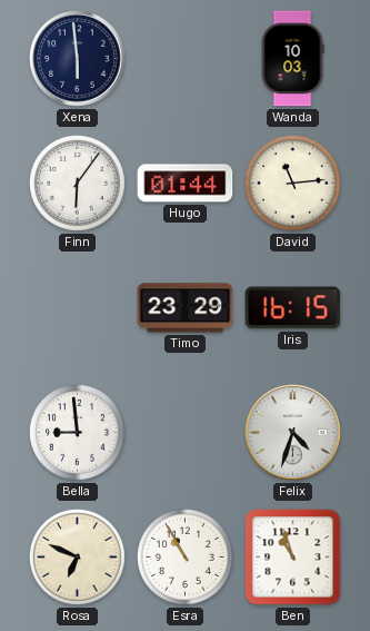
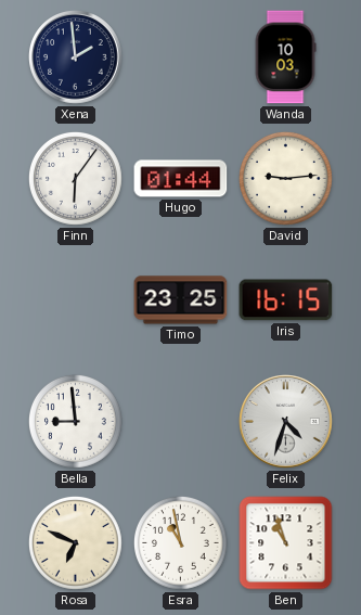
Xena: 5:59 -> 1:59 (76, 57)
David: 11:14 -> 9:14 (286, 179)
Timo: 23:29 -> 23:25 (181, 300)
Esra: 10:55 -> 10:58 (181, 543)
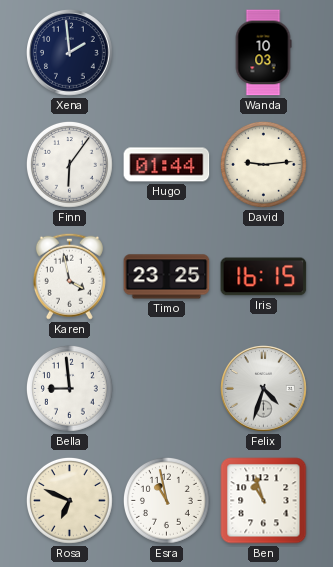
Karen: none -> 3:58 (69, 276)
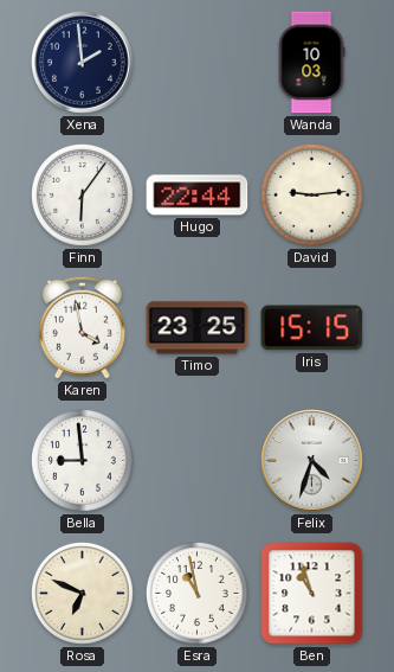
Hugo: 01:44 -> 22:44 (198, 196)
Iris: 16:15 -> 15:15 (312, 328)
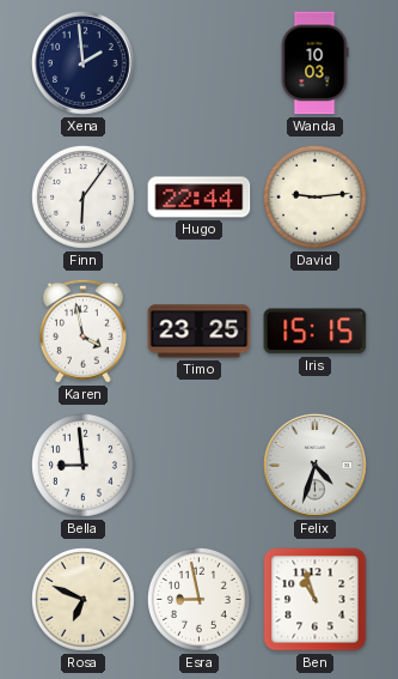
Esra: 10:58 -> 8:58 (200, 600)
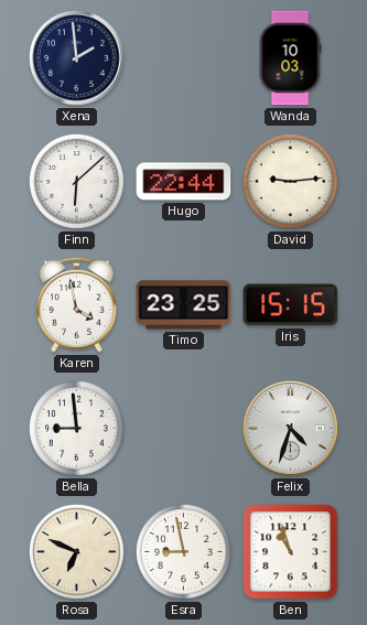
Finn: 6:06 -> 6:08 (77, 182)
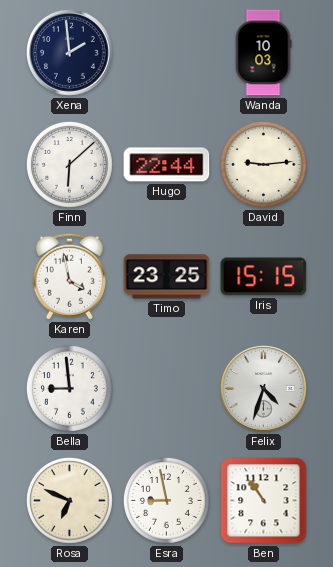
Ben: 10:57 -> 10:54 (264, 501)
